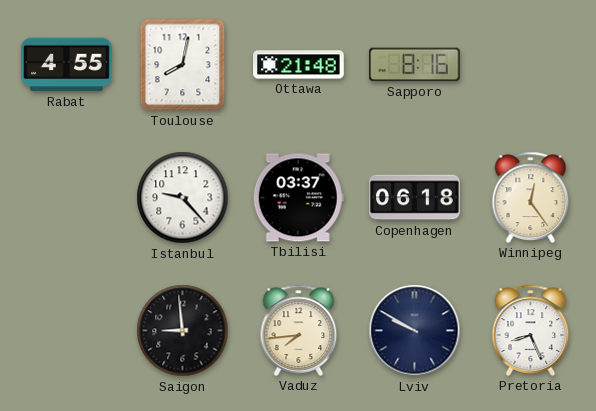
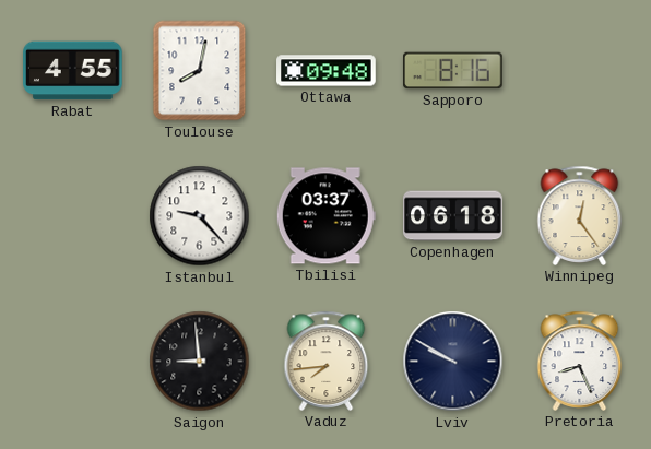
Ottawa: 21:48 -> 09:48 (327, 71)
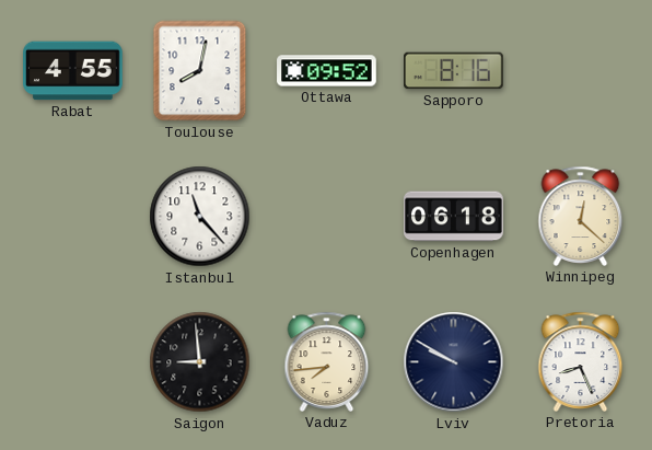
Ottawa: 09:48 -> 09:52 (327, 71)
Istanbul: 9:23 -> 11:23 (200, 217)
Tbilisi: 03:37 -> none (325, 216)
Winnipeg: 12:24 -> 12:22 (581, 216)
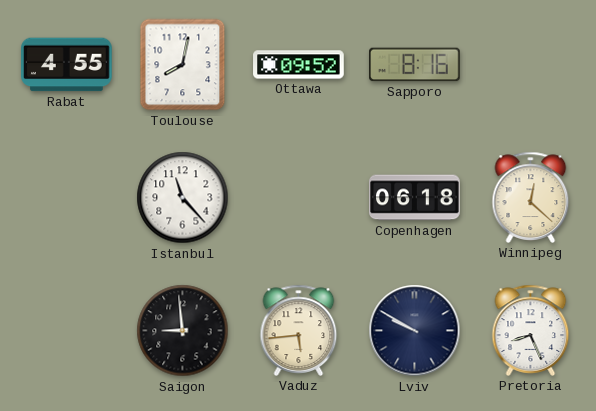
Vaduz: 7:44 -> 5:44 (299, 330)
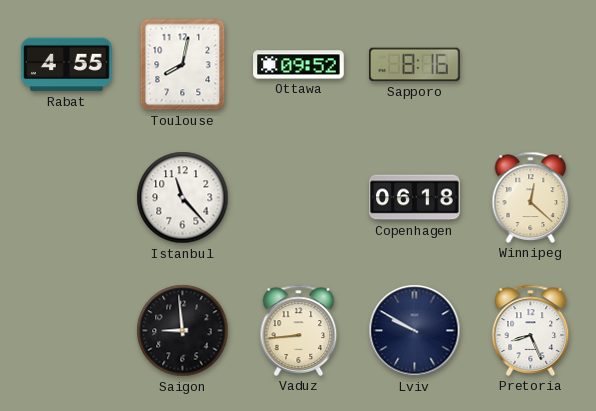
Vaduz: 5:44 -> 8:44 (299, 330)
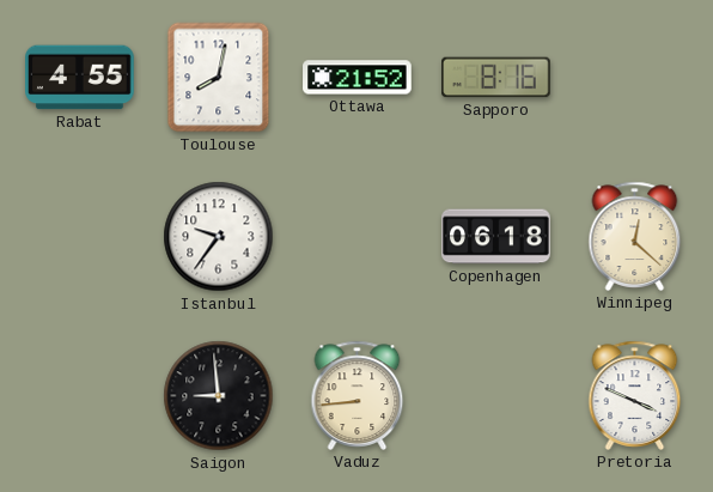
Ottawa: 09:52 -> 21:52 (358, 78)
Istanbul: 11:23 -> 9:36 (219, 237)
Lviv: 9:50 -> none (415, 331)
Pretoria: 8:26 -> 3:49 (635, 395)
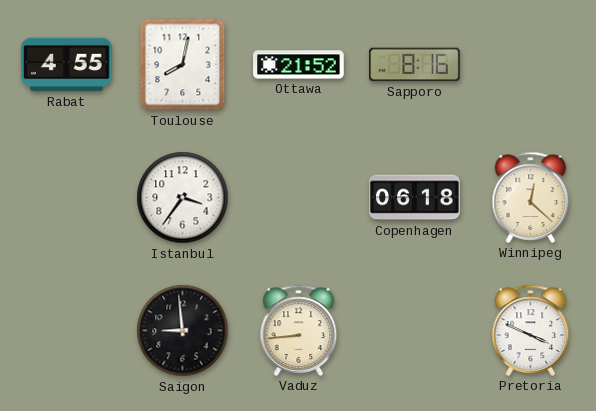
Istanbul: 9:36 -> 3:36 (183, 198)
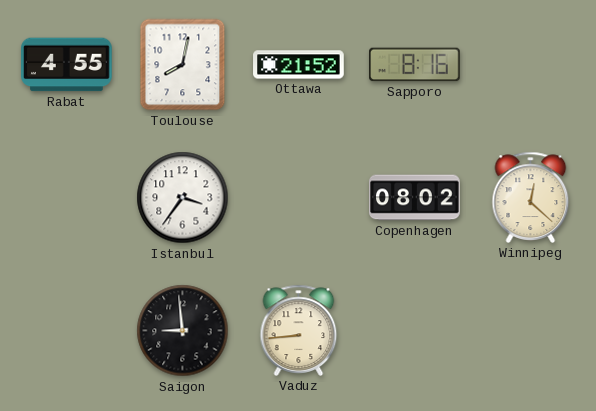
Copenhagen: 06:18 -> 08:02 (415, 198)
Pretoria: 3:49 -> none (531, 330)
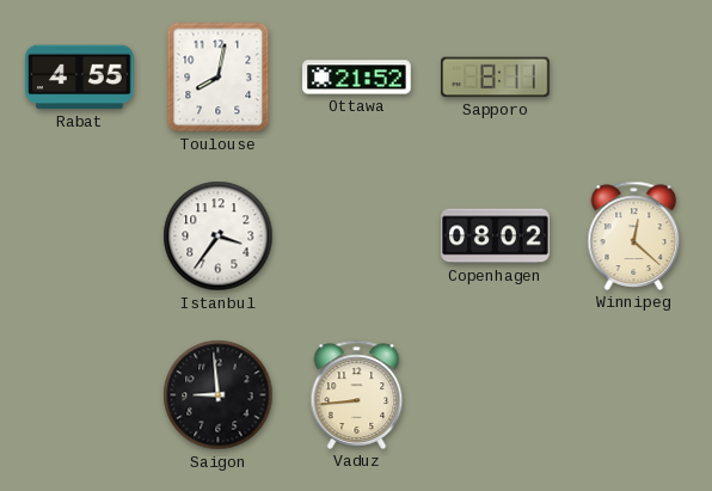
Sapporo: 8:16 -> 8:11 (496, 78)
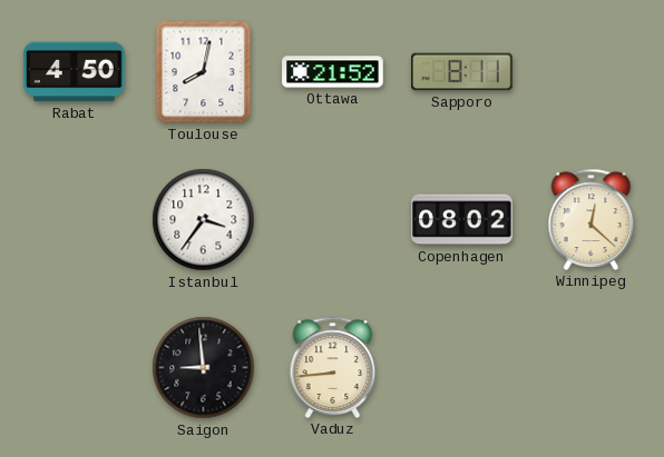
Rabat: 4:55 -> 4:50 (75, 72)
